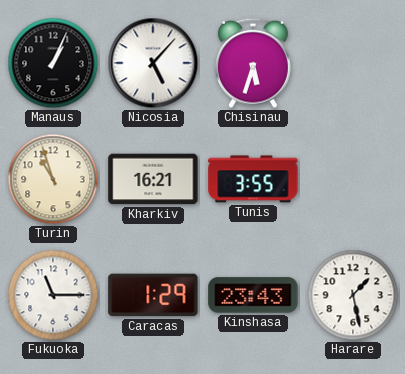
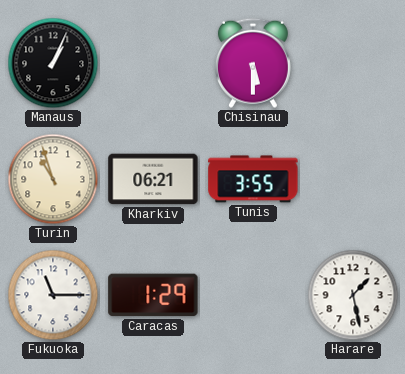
Nicosia: 5:07 -> none (153, 63)
Chisinau: 5:33 -> 5:30 (253, 63)
Kharkiv: 16:21 -> 06:21 (153, 179)
Kinshasa: 23:43 -> none (253, 295)
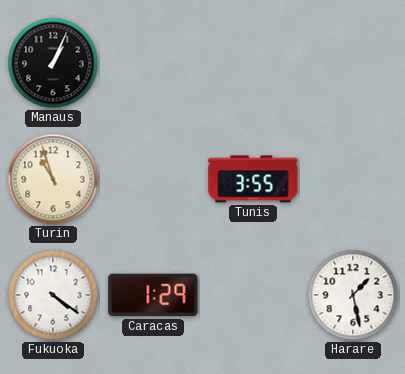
Chisinau: 5:30 -> none (253, 63)
Kharkiv: 06:21 -> none (153, 179)
Fukuoka: 11:15 -> 4:21 (53, 295)
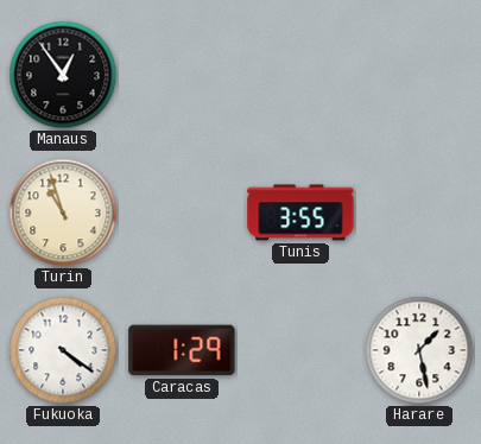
Manaus: 1:04 -> 12:54 (63, 75)
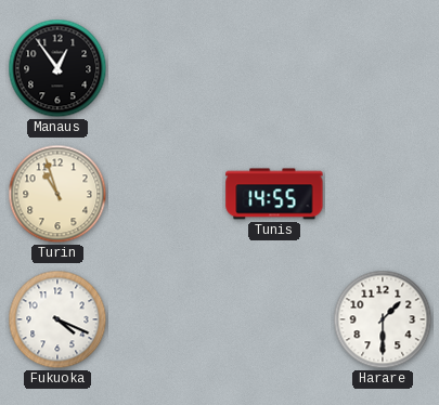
Tunis: 3:55 -> 14:55 (274, 194)
Fukuoka: 4:21 -> 4:19 (57, 319)
Caracas: 1:29 -> none (182, 350)
Harare: 1:28 -> 1:30 (383, 319)
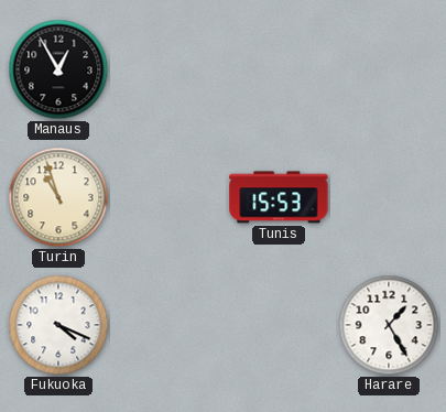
Manaus: 12:54 -> 12:55 (58, 69)
Tunis: 14:55 -> 15:53 (279, 197)
Harare: 1:30 -> 1:25 (389, 325)
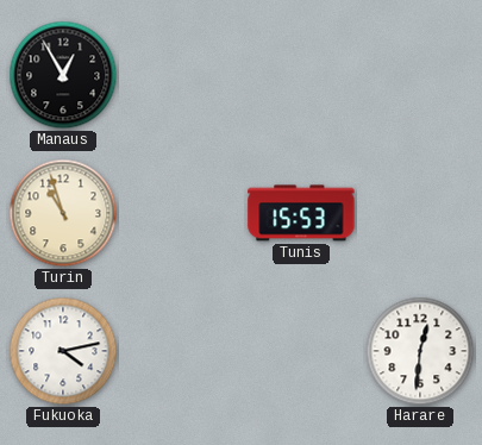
Fukuoka: 4:19 -> 4:13 (63, 351)
Harare: 1:25 -> 12:31 (420, 351)
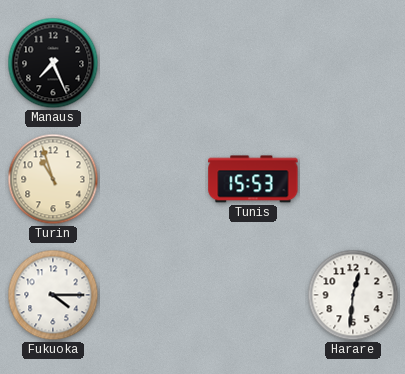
Manaus: 12:55 -> 7:26 (53, 63)
Fukuoka: 4:13 -> 4:15 (53, 295)
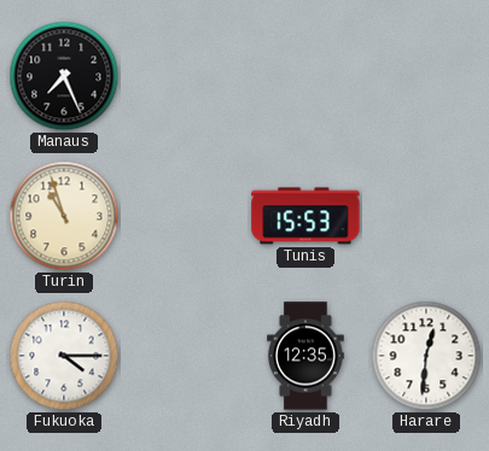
Riyadh: none -> 12:35 (305, 356)
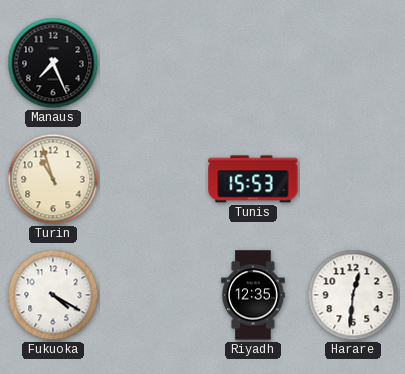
Fukuoka: 4:15 -> 4:20 (53, 295)
